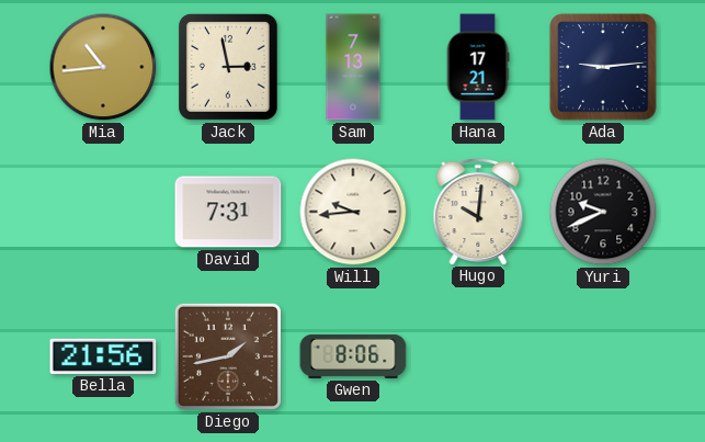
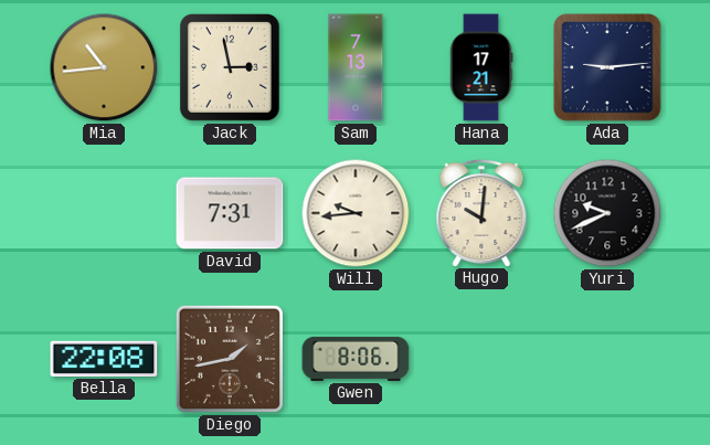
Bella: 21:56 -> 22:08 (104, 359)
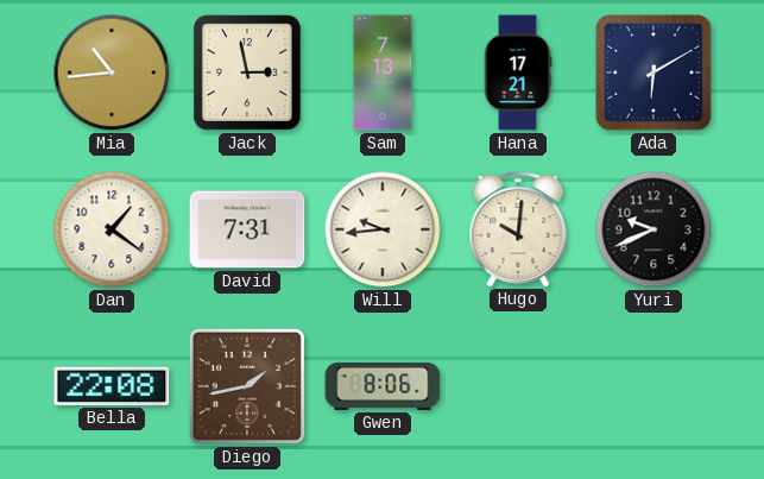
Ada: 9:14 -> 6:10 (653, 73)
Dan: none -> 1:21 (112, 229)
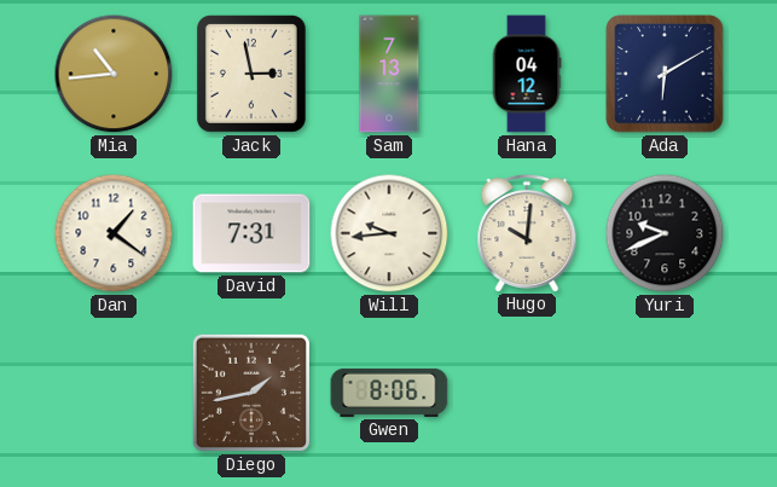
Hana: 17:21 -> 04:12 (527, 74)
Bella: 22:08 -> none (112, 386)
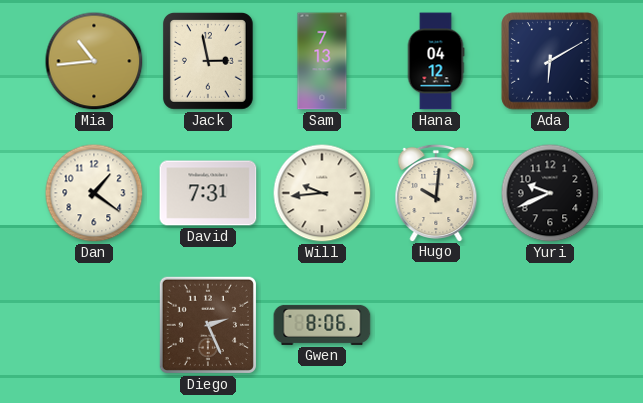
Diego: 1:43 -> 2:26 (208, 325)
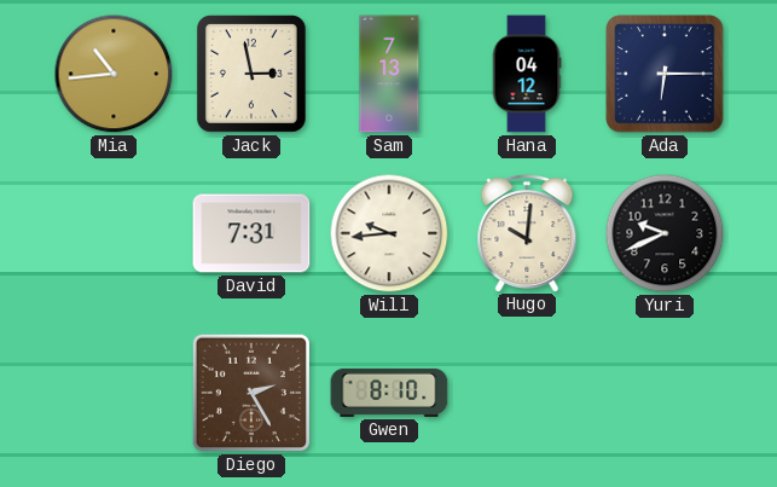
Ada: 6:10 -> 6:15 (665, 74)
Dan: 1:21 -> none (94, 193)
Diego: 2:26 -> 2:25 (251, 393)
Gwen: 8:06 -> 8:10 (389, 393)
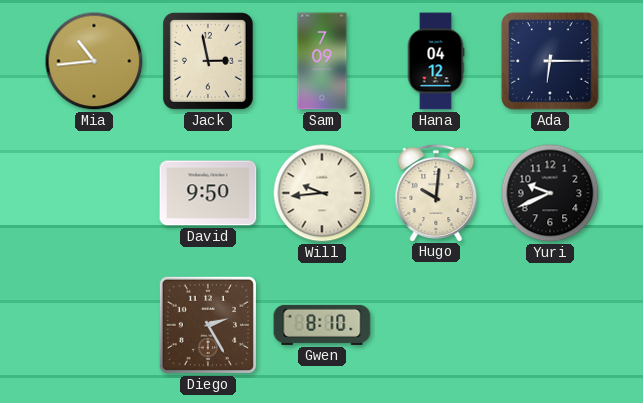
Sam: 7:13 -> 7:09 (322, 61)
David: 7:31 -> 9:50 (208, 193)
